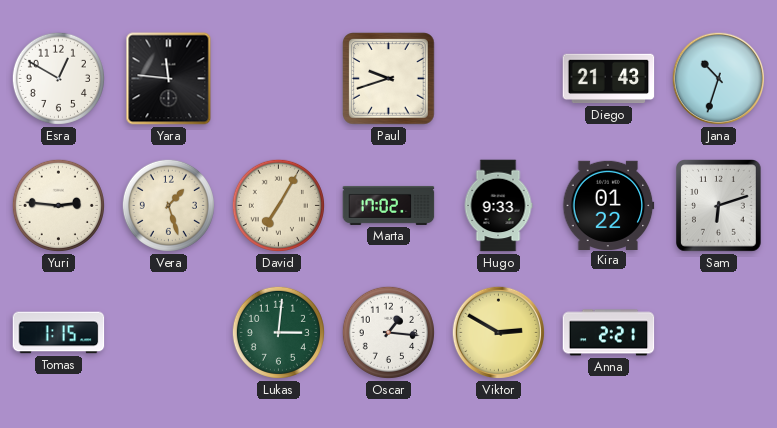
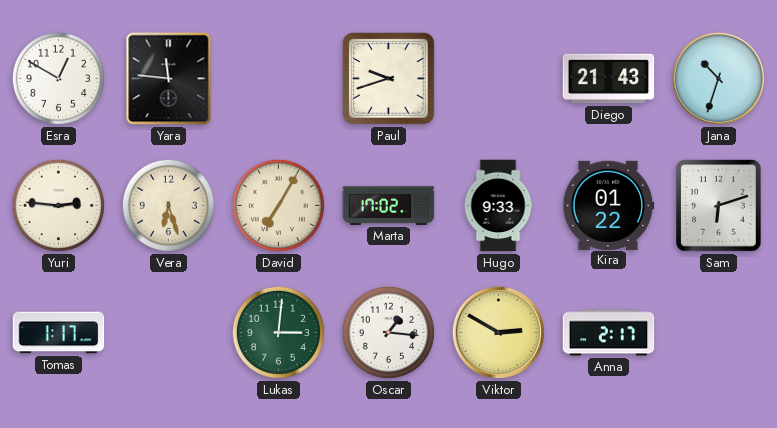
Vera: 1:27 -> 6:27 (168, 205)
Tomas: 1:15 -> 1:17 (59, 333)
Anna: 2:21 -> 2:17 (609, 333)
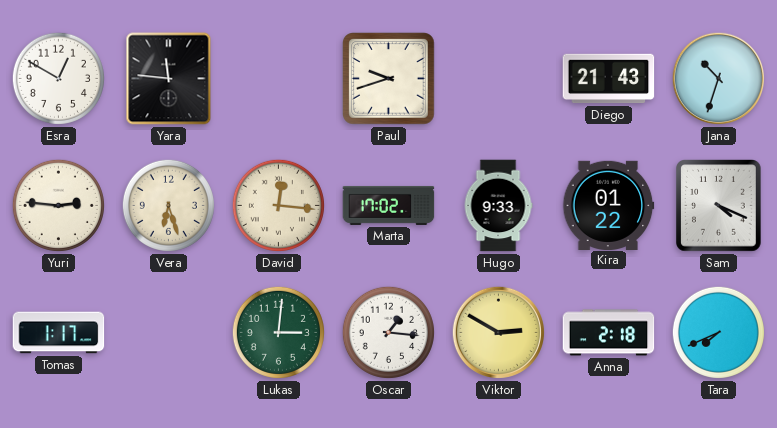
David: 7:05 -> 12:16 (278, 205)
Sam: 6:12 -> 4:19 (719, 206)
Anna: 2:17 -> 2:18 (609, 333)
Tara: none -> 7:41 (718, 332)
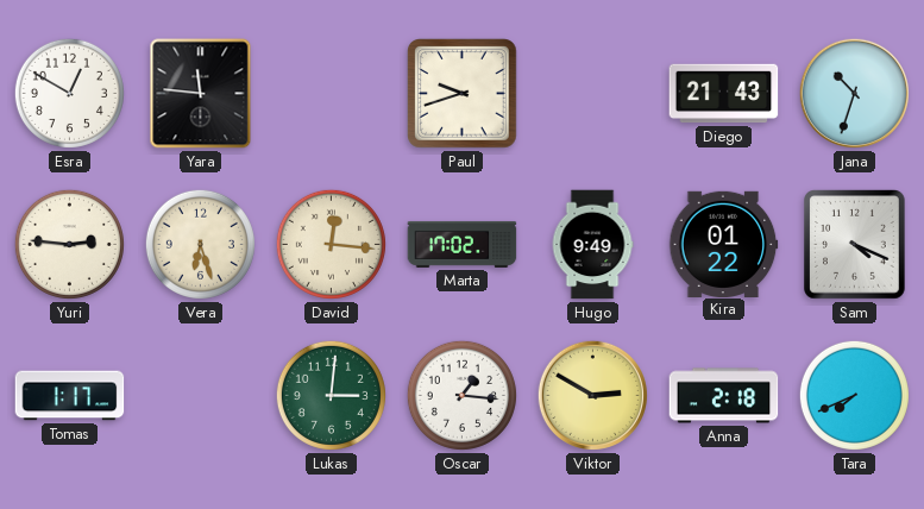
Hugo: 9:33 -> 9:49 (592, 245)
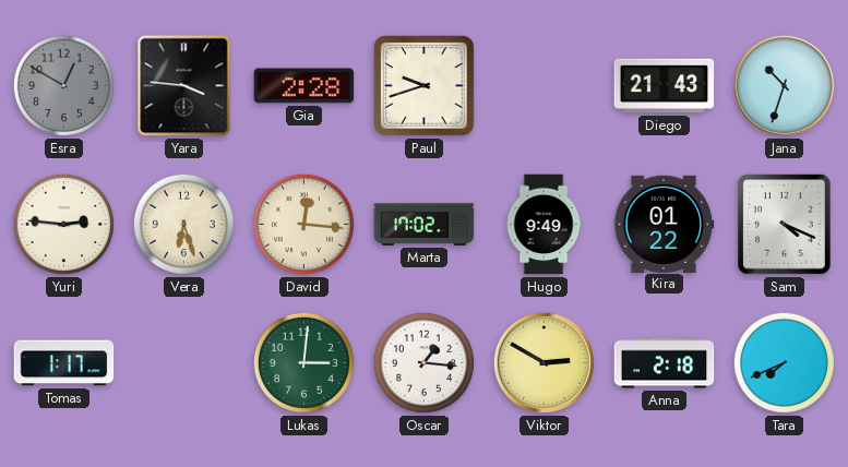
Esra dial: white -> grey (63, 85)
Yara: 11:46 -> 3:46 (184, 86)
Gia: none -> 2:28 (304, 86)
